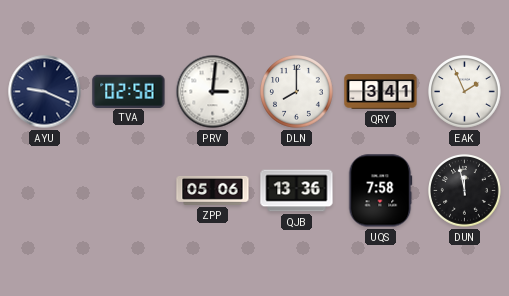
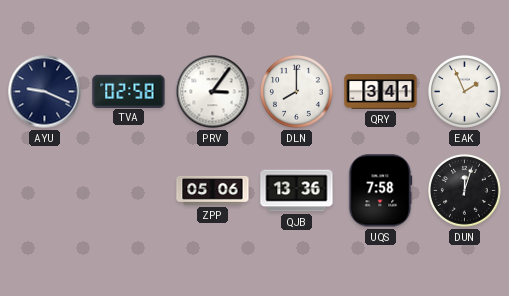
PRV: 3:01 -> 3:06 (213, 92)
DUN: 11:58 -> 12:03 (465, 191)
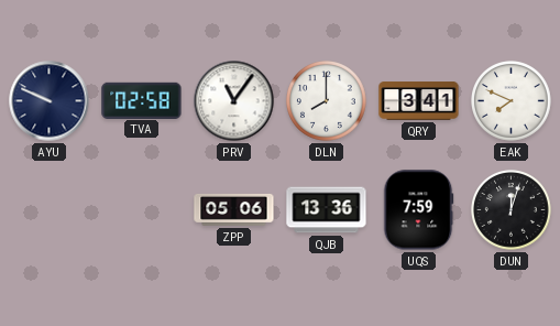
AYU: 9:19 -> 9:49 (50, 101)
PRV: 3:06 -> 11:06 (234, 101)
EAK: 1:56 -> 7:49 (512, 101)
UQS: 7:58 -> 7:59 (418, 210)
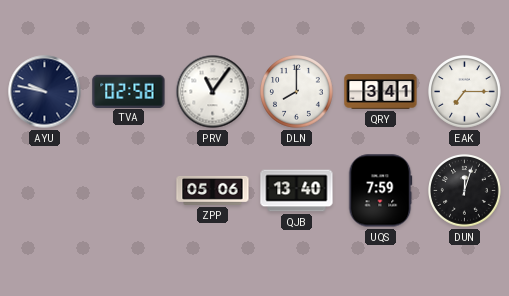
AYU: 9:49 -> 9:47 (45, 92)
EAK: 7:49 -> 7:15 (465, 92)
QJB: 13:36 -> 13:40 (297, 191)
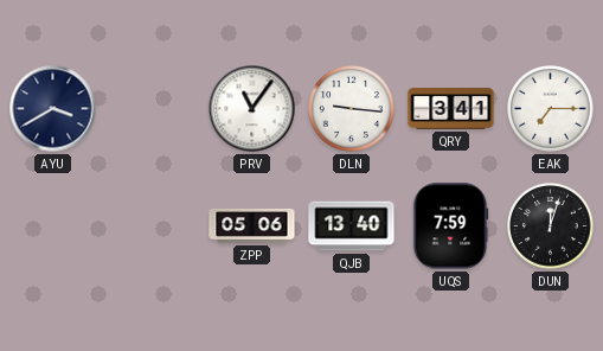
AYU: 9:47 -> 3:40 (53, 109)
TVA: 02:58 -> none (129, 91)
DLN: 8:00 -> 9:16 (352, 109)
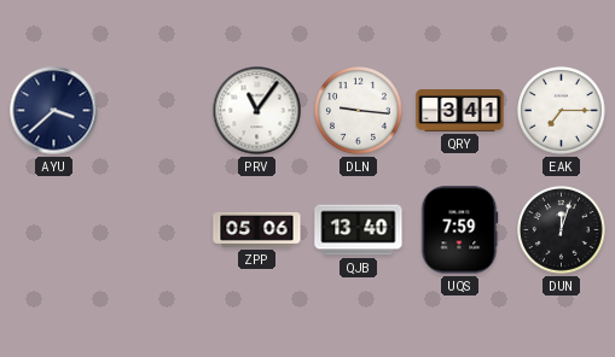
AYU: 3:40 -> 3:38 (54, 111)
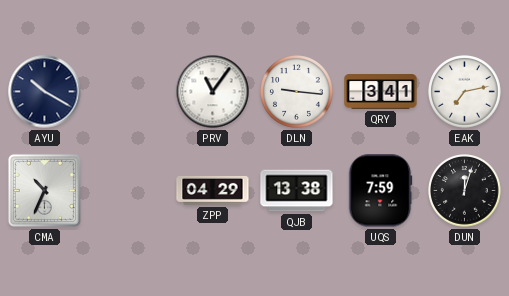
AYU: 3:38 -> 10:20 (45, 92)
EAK: 7:15 -> 7:13 (465, 92)
CMA: none -> 10:34 (44, 190)
ZPP: 05:06 -> 04:29 (213, 190)
QJB: 13:40 -> 13:38 (297, 191)
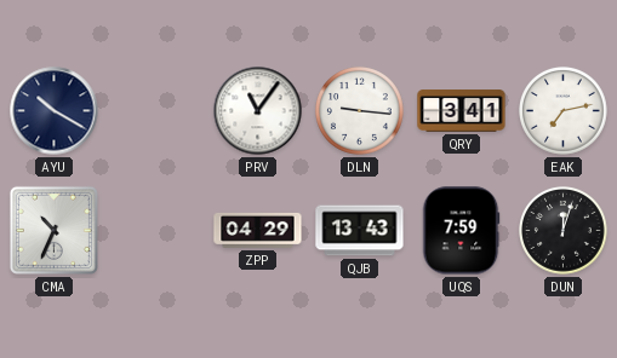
QJB: 13:38 -> 13:43 (360, 231)
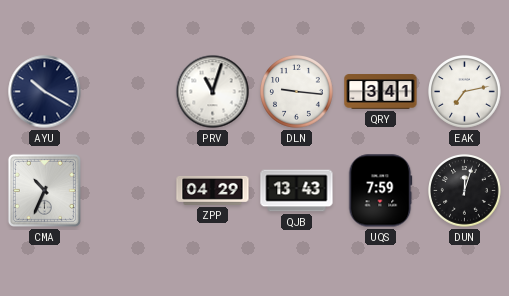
PRV: 11:06 -> 11:03 (213, 92)
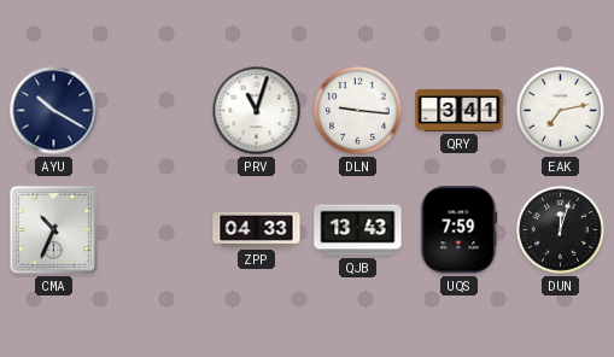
ZPP: 04:29 -> 04:33 (257, 229)
